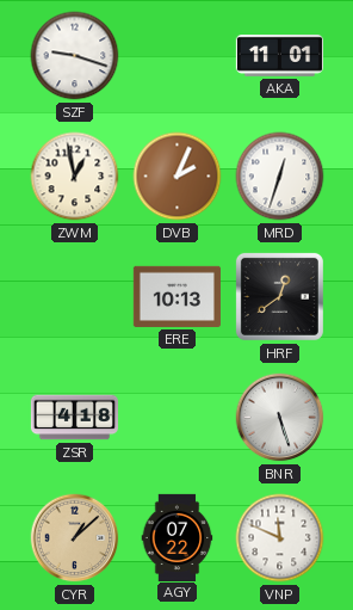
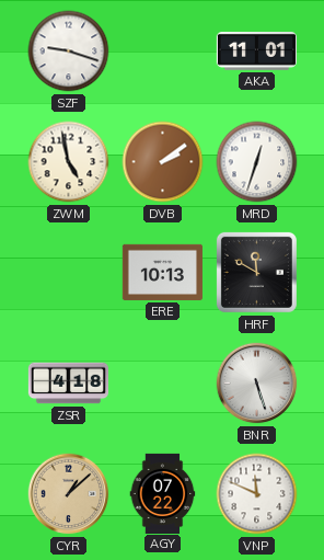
ZWM: 12:58 -> 4:58 (69, 162)
DVB: 2:04 -> 2:09 (163, 162)
HRF: 12:39 -> 11:50 (256, 272)
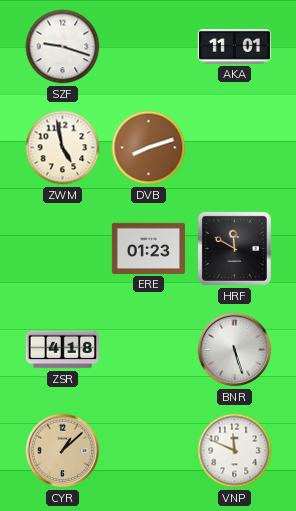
DVB: 2:09 -> 8:12 (149, 148)
MRD: 12:33 -> none (257, 162)
ERE: 10:13 -> 01:23 (148, 248)
AGY: 07:22 -> none (163, 493)
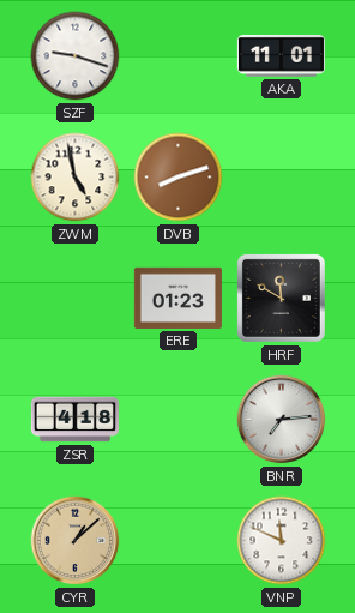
BNR: 5:27 -> 7:14 (282, 420)
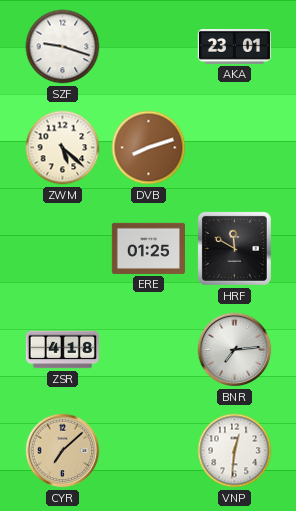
AKA: 11:01 -> 23:01 (234, 47)
ZWM: 4:58 -> 5:22 (63, 148)
ERE: 01:23 -> 01:25 (148, 248)
CYR: 1:08 -> 7:08 (63, 451)
VNP: 11:49 -> 12:31 (235, 451)
